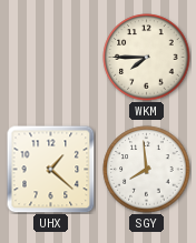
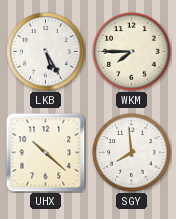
LKB: none -> 5:25 (46, 52)
UHX: 1:22 -> 10:22 (46, 153)
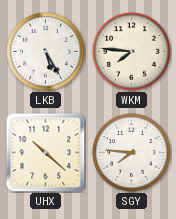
WKM: 7:45 -> 7:46 (132, 52)
SGY: 7:59 -> 7:46 (132, 153)
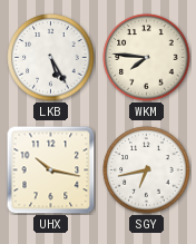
UHX: 10:22 -> 10:17 (51, 170)
SGY: 7:46 -> 6:43 (147, 170)
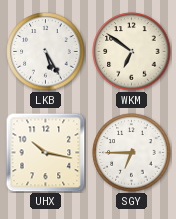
WKM: 7:46 -> 6:51 (132, 52)
SGY: 6:43 -> 6:45 (132, 153)
